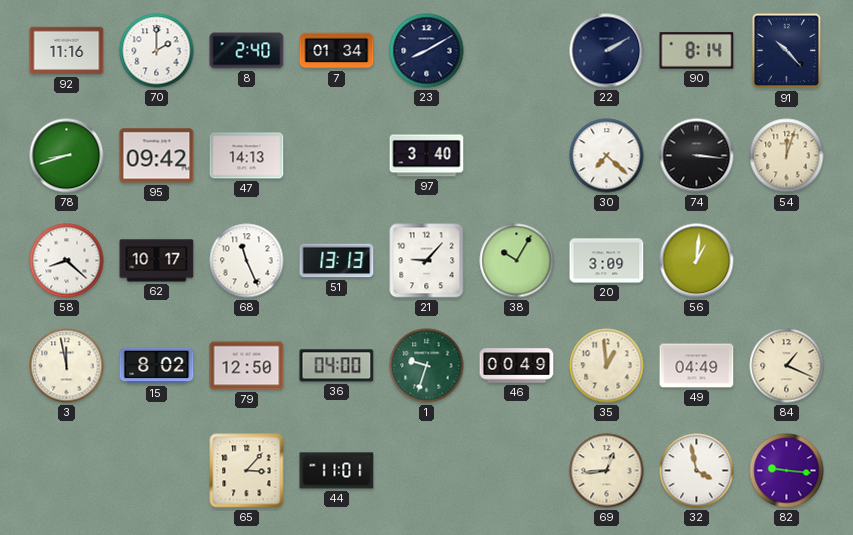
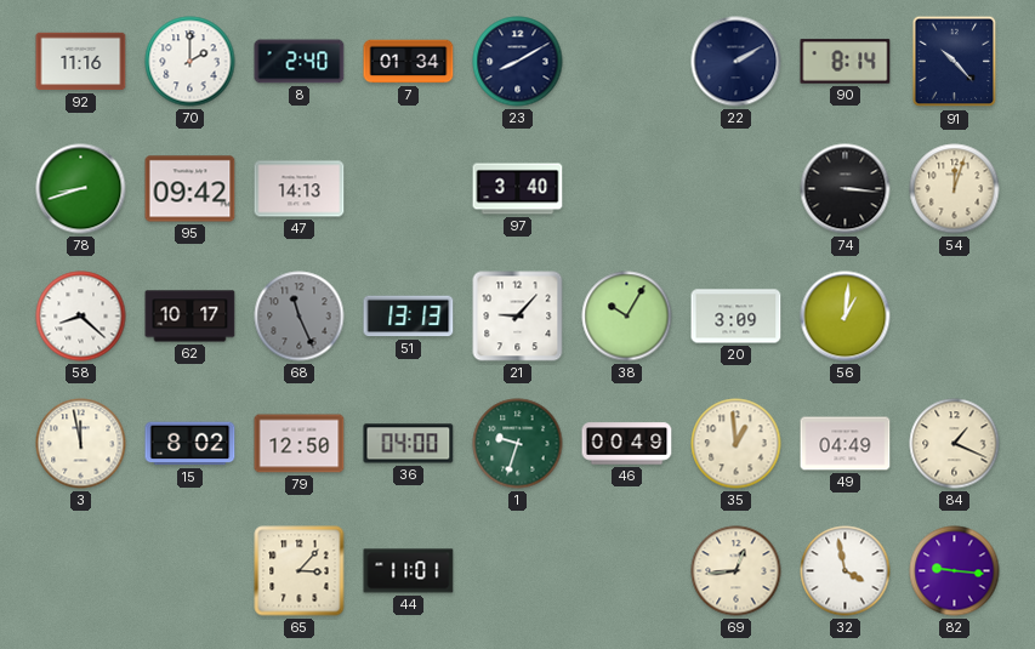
30: 7:22 -> none (607, 156)
68 dial: white -> grey (300, 317)
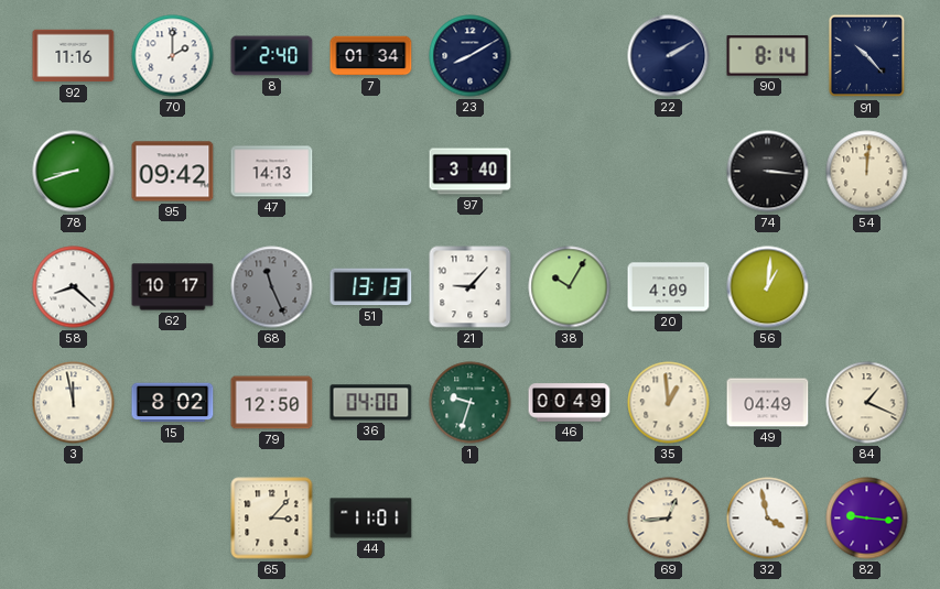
54: 12:03 -> 12:01 (867, 172)
20: 3:09 -> 4:09 (669, 287)
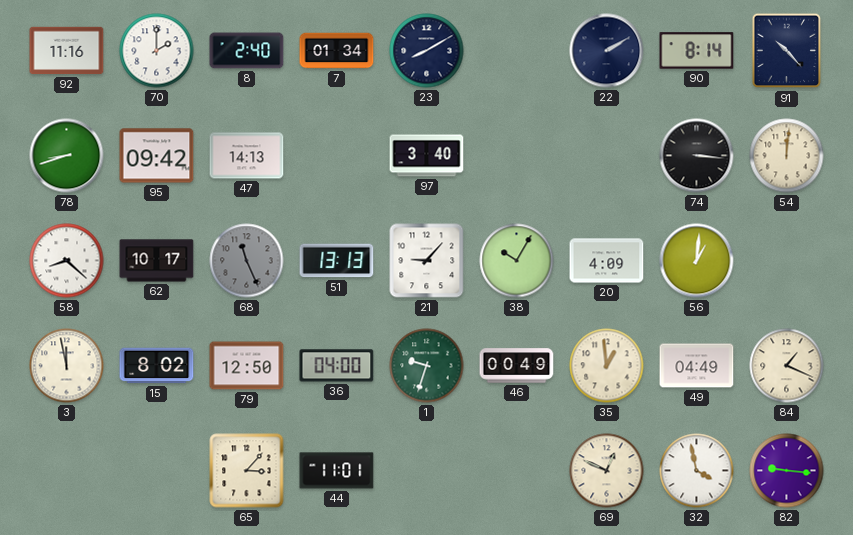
69: 12:44 -> 12:49 (607, 471)
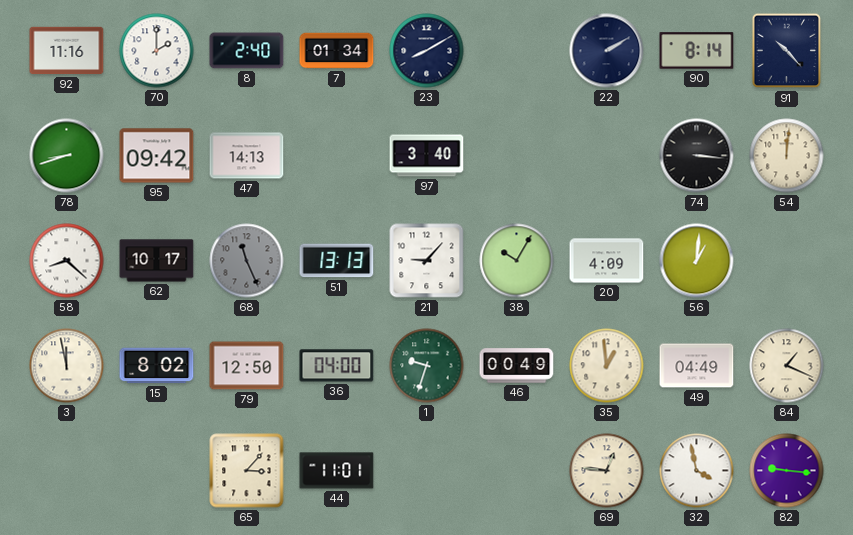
69: 12:49 -> 12:46 (607, 471)
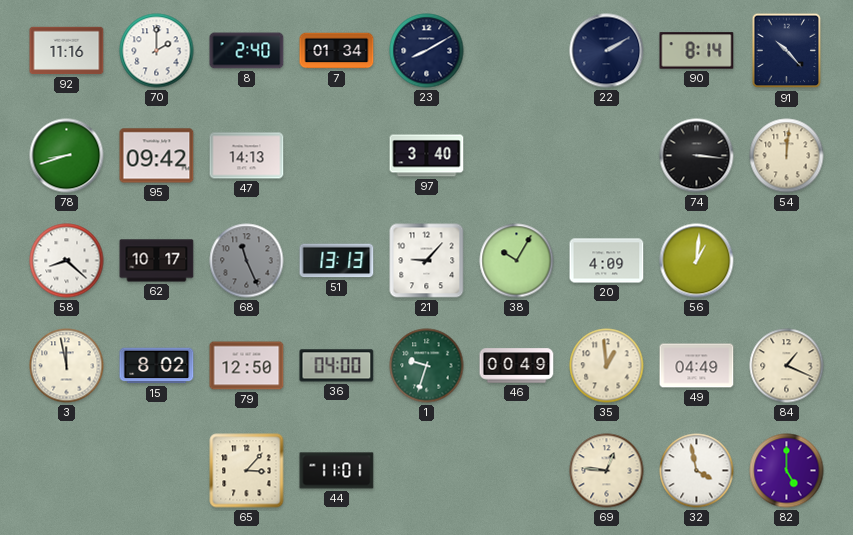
82: 9:16 -> 5:00 (787, 471)
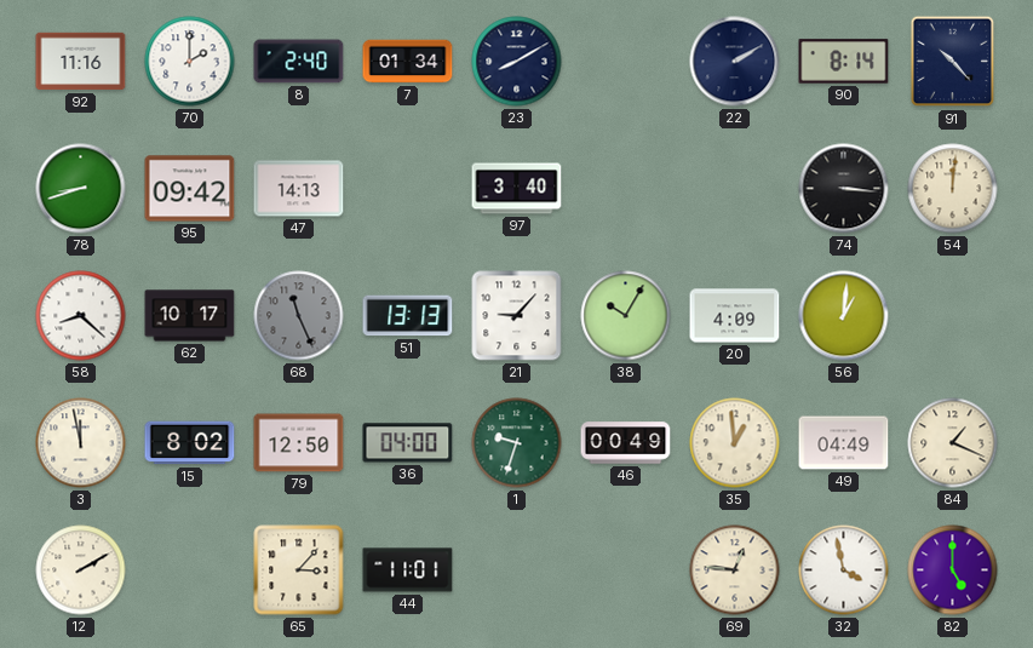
12: none -> 2:10 (81, 570)
